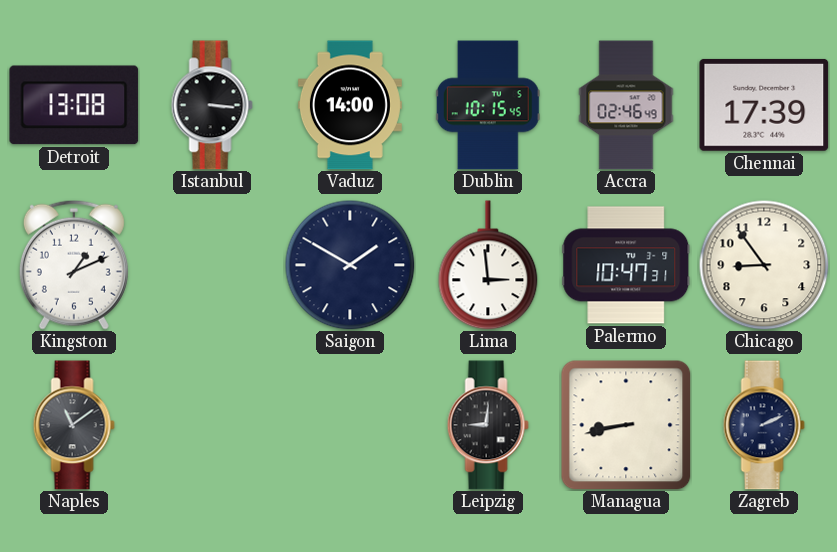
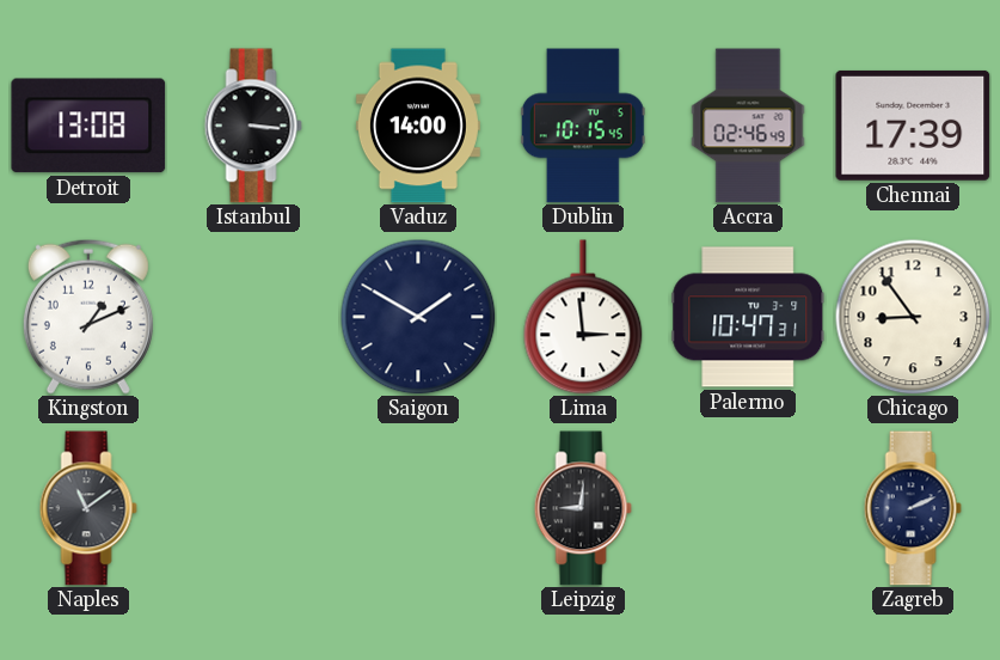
Managua: 8:43 -> none (626, 425)
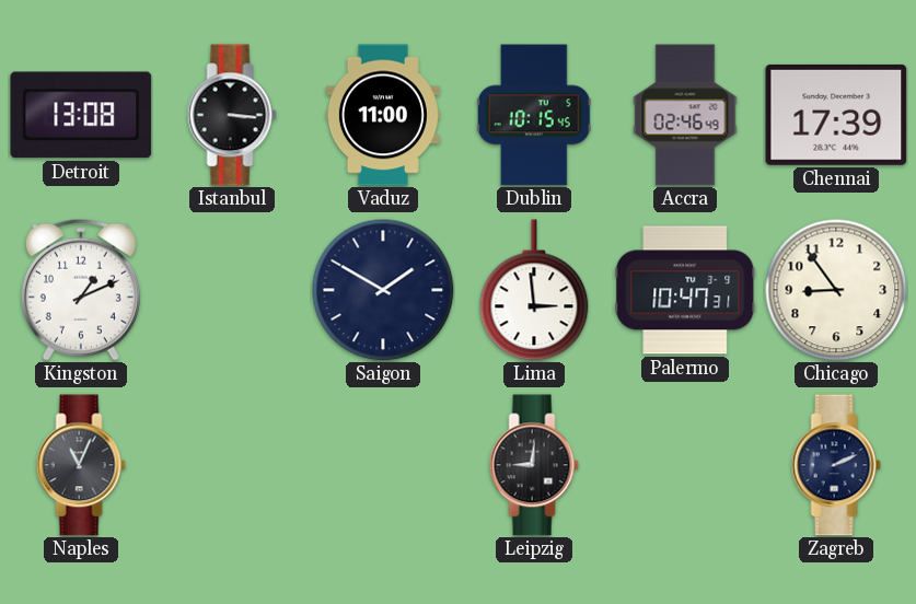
Vaduz: 14:00 -> 11:00 (383, 115)
Naples: 11:09 -> 11:04 (81, 465)
